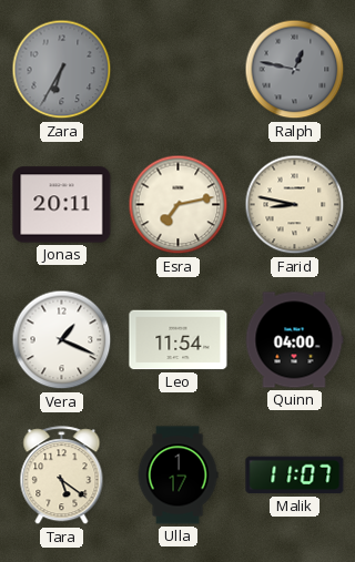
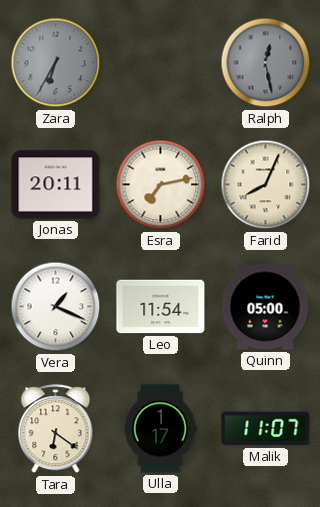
Ralph: 12:47 -> 12:28 (266, 63)
Farid: 8:47 -> 8:04 (266, 185)
Quinn: 04:00 -> 05:00 (265, 307)
Tara: 5:21 -> 6:21 (56, 429)
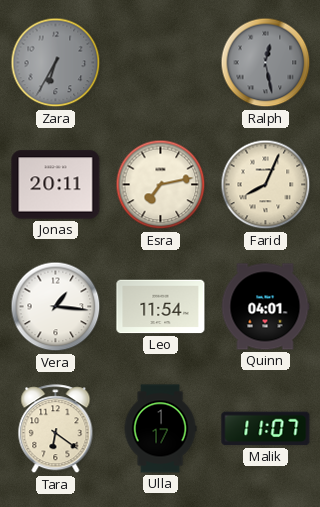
Vera: 1:19 -> 1:16 (56, 307)
Quinn: 05:00 -> 04:01 (265, 307)
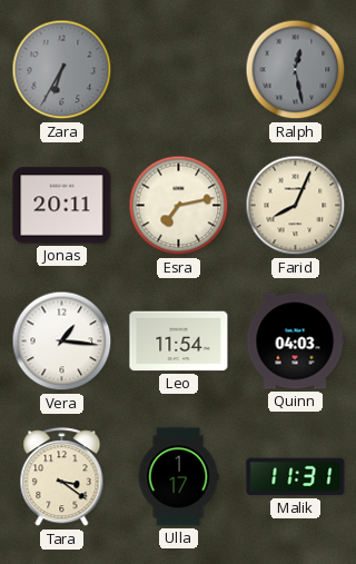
Quinn: 04:01 -> 04:03 (295, 342)
Tara: 6:21 -> 3:21 (62, 477)
Malik: 11:07 -> 11:31 (296, 477)
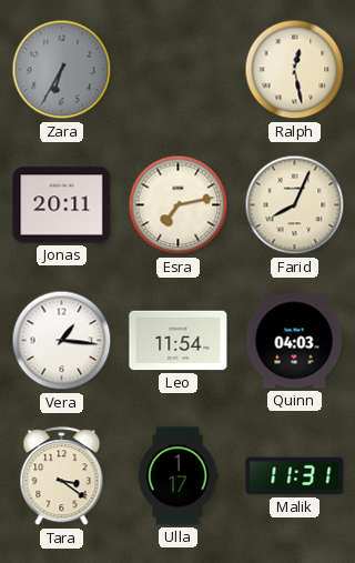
Ralph dial: grey -> cream (295, 70)
